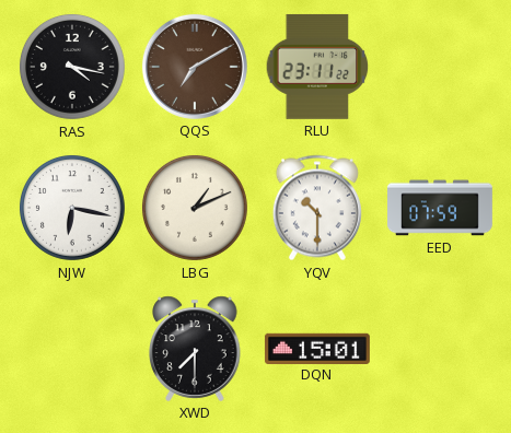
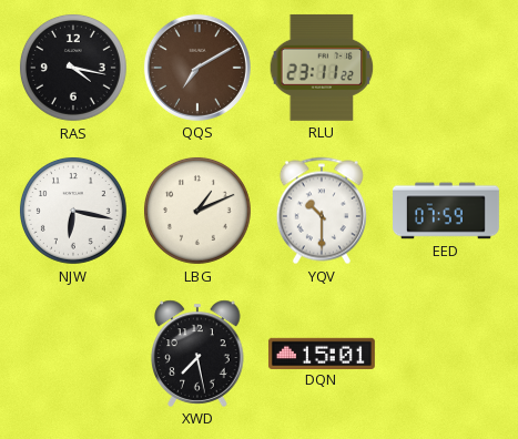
XWD: 7:30 -> 7:28 (197, 354)
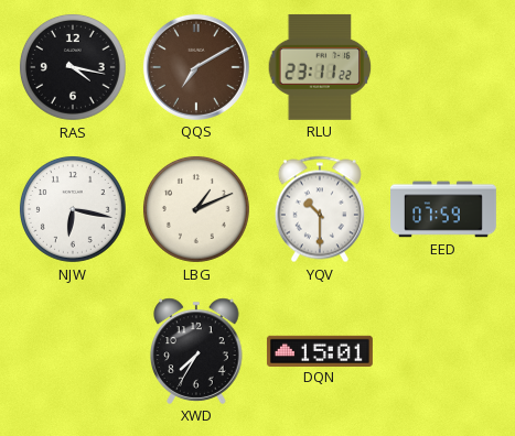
XWD: 7:28 -> 7:35 (196, 351)
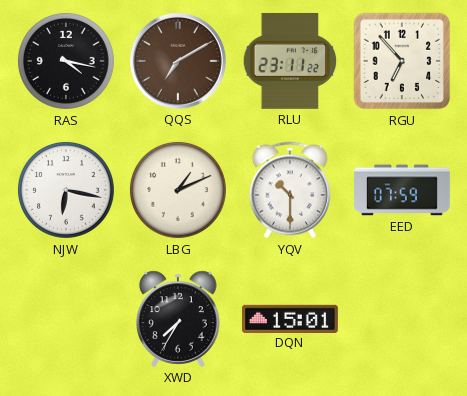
RGU: none -> 6:53 (402, 61)
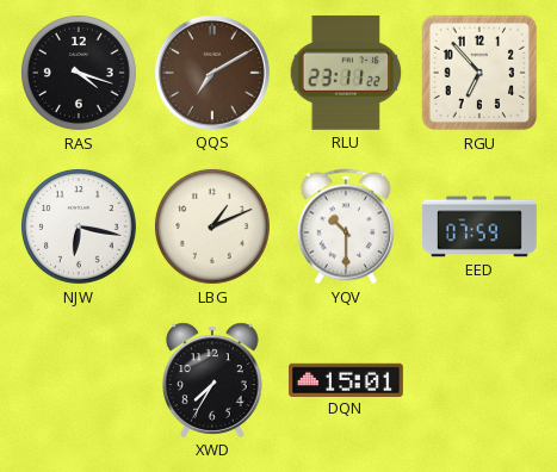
RAS: 4:17 -> 4:18 (80, 74)
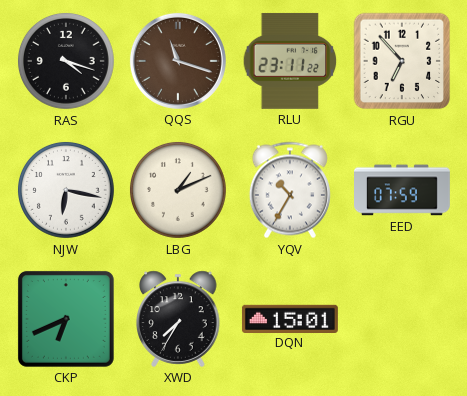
QQS: 7:10 -> 11:18 (178, 61)
YQV: 10:30 -> 10:35 (290, 190)
CKP: none -> 6:41 (66, 319)
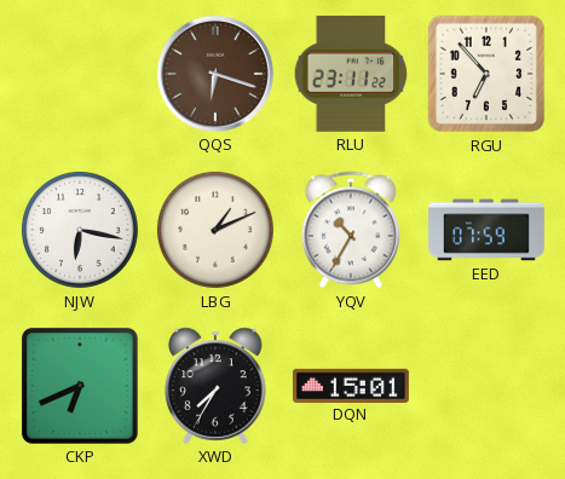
RAS: 4:18 -> none (67, 62)
QQS: 11:18 -> 6:18 (215, 74)
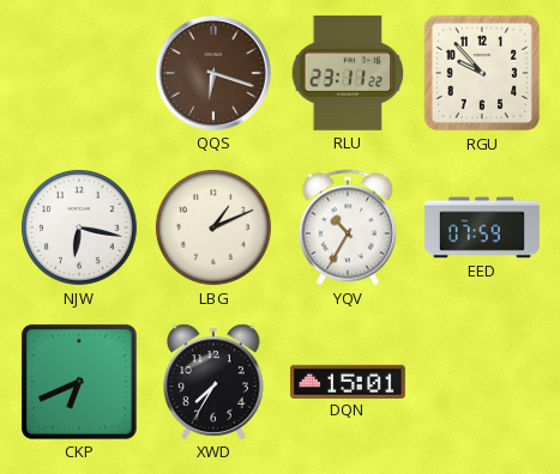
RGU: 6:53 -> 9:53 (482, 73)
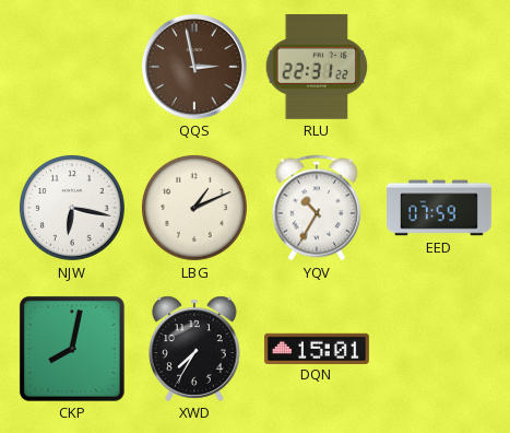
QQS: 6:18 -> 2:58 (194, 67)
RLU: 23:11 -> 22:31 (317, 67)
RGU: 9:53 -> none (482, 73)
CKP: 6:41 -> 8:02 (72, 349)
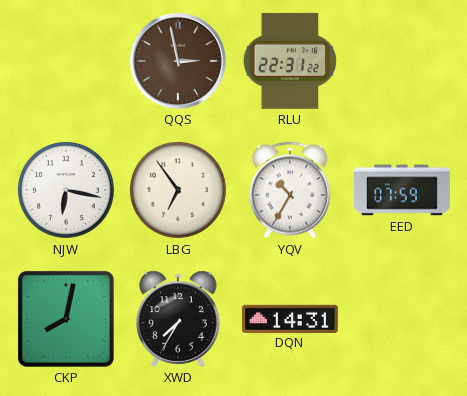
LBG: 1:11 -> 6:54 (179, 191)
DQN: 15:01 -> 14:31 (290, 318)
